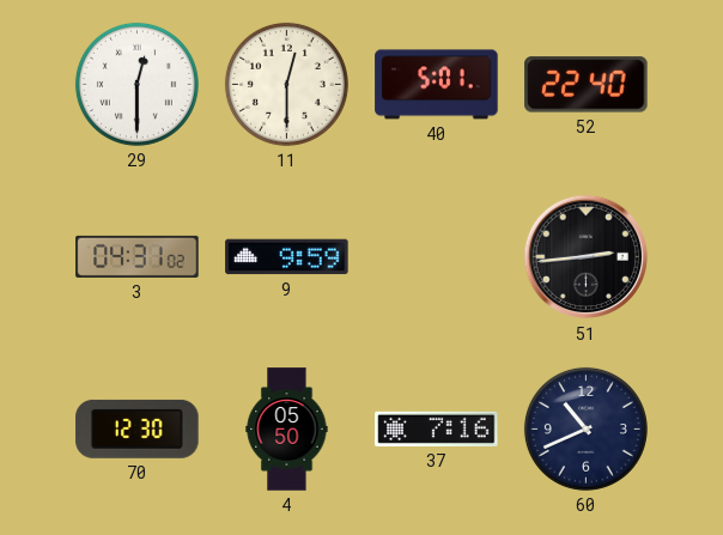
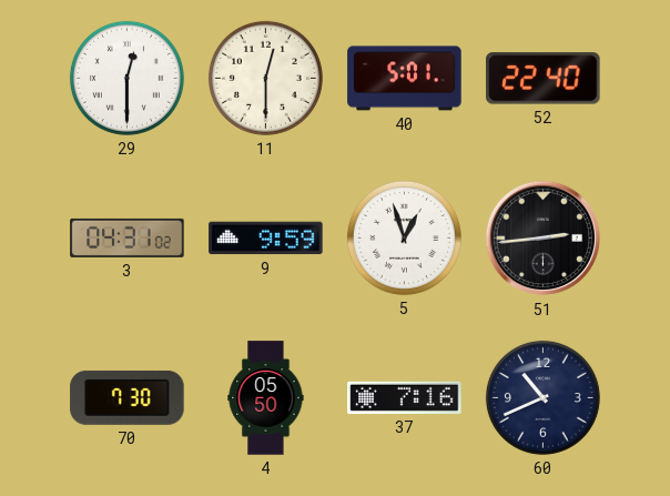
5: none -> 12:57 (404, 237)
70: 12:30 -> 7:30 (128, 397)
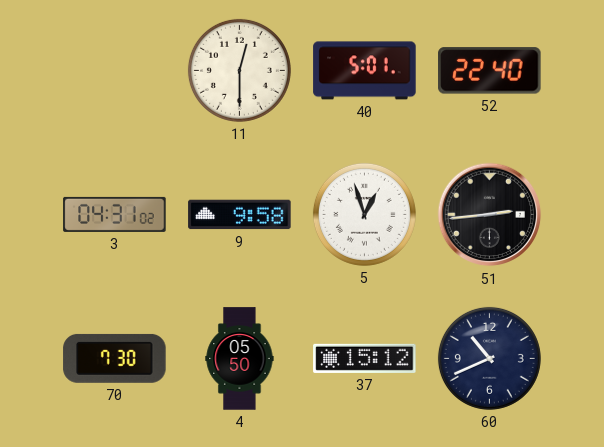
29: 12:30 -> none (126, 78)
9: 9:59 -> 9:58 (240, 215)
37: 7:16 -> 15:12 (365, 358)
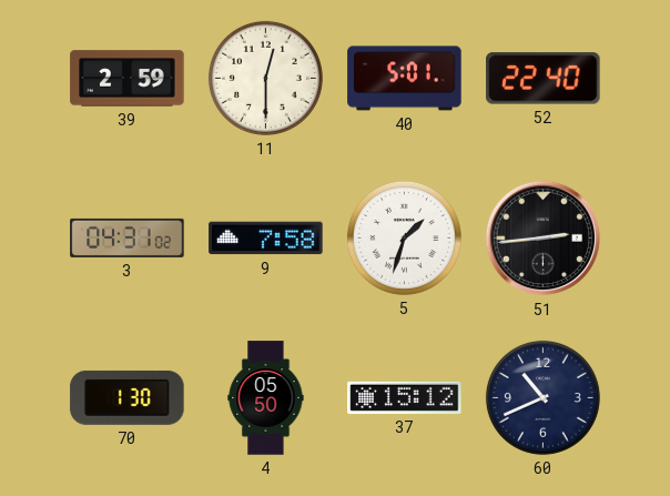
39: none -> 2:59 (128, 79)
9: 9:58 -> 7:58 (266, 239)
5: 12:57 -> 1:33 (404, 237)
70: 7:30 -> 1:30 (128, 397)
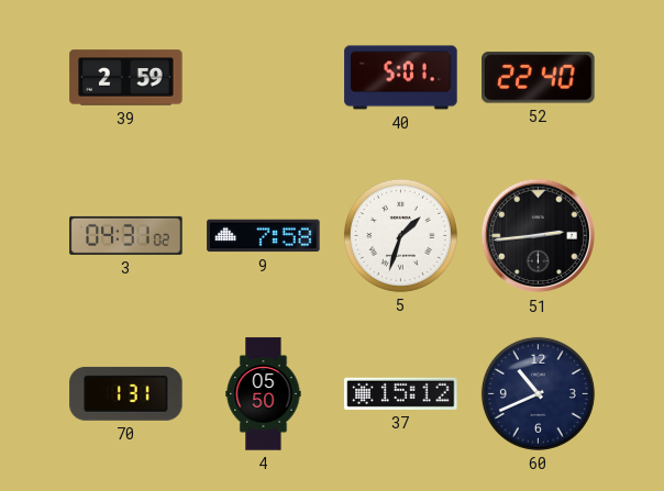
11: 12:30 -> none (265, 78)
70: 1:30 -> 1:31 (126, 393)
